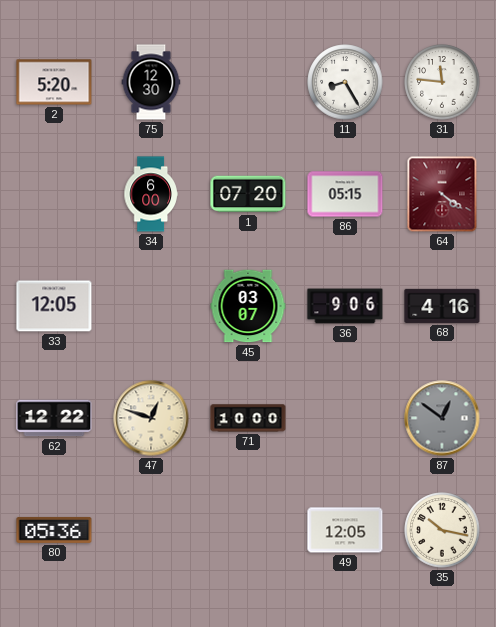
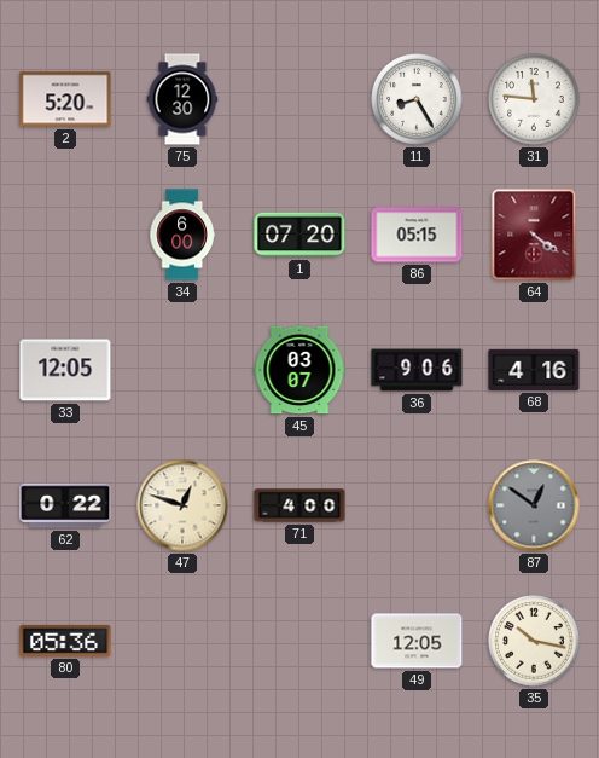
62: 12:22 -> 0:22 (65, 505)
71: 10:00 -> 4:00 (299, 505)
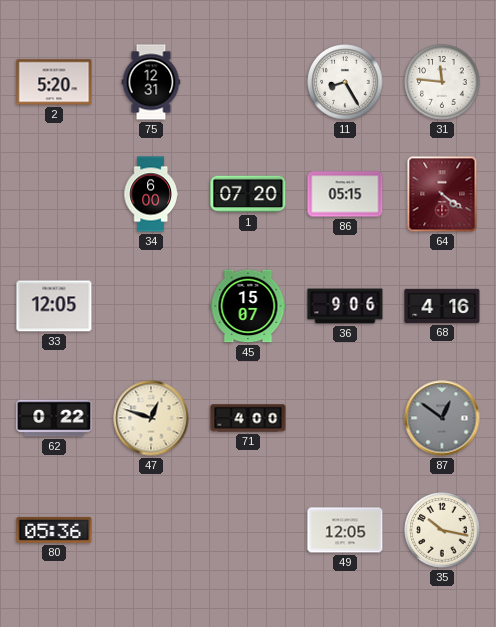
75: 12:30 -> 12:31 (151, 82)
45: 03:07 -> 15:07 (248, 306)
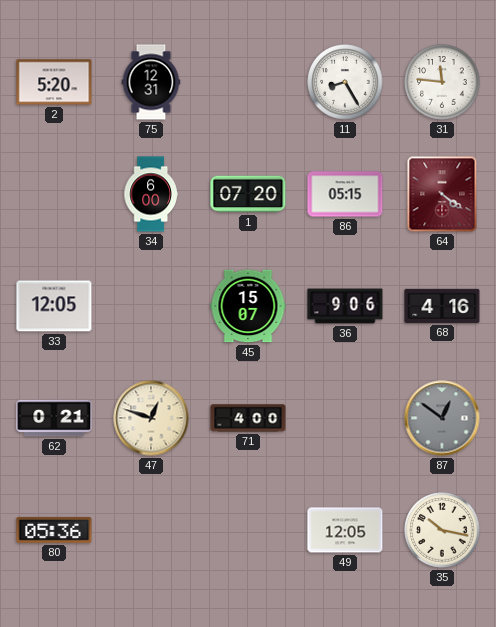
62: 0:22 -> 0:21 (54, 418)
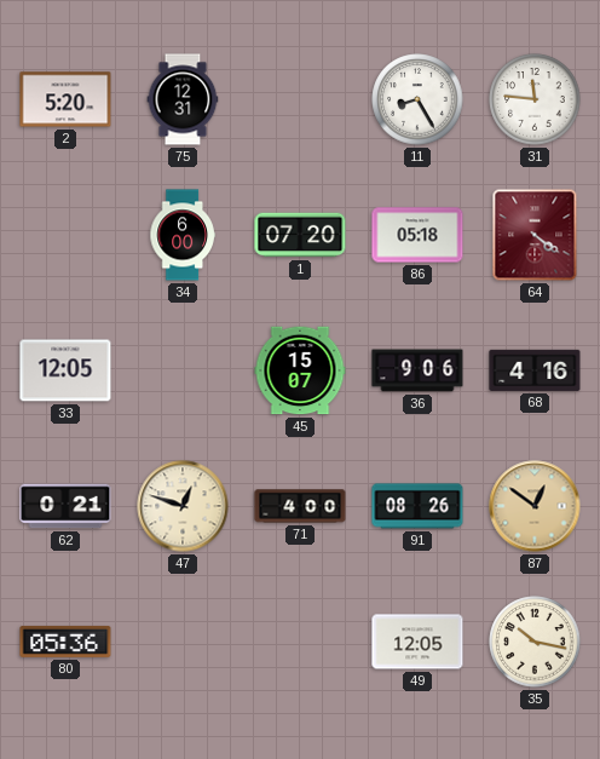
86: 05:15 -> 05:18 (417, 235)
91: none -> 08:26 (417, 506)
87 dial: grey -> champagne (535, 506)
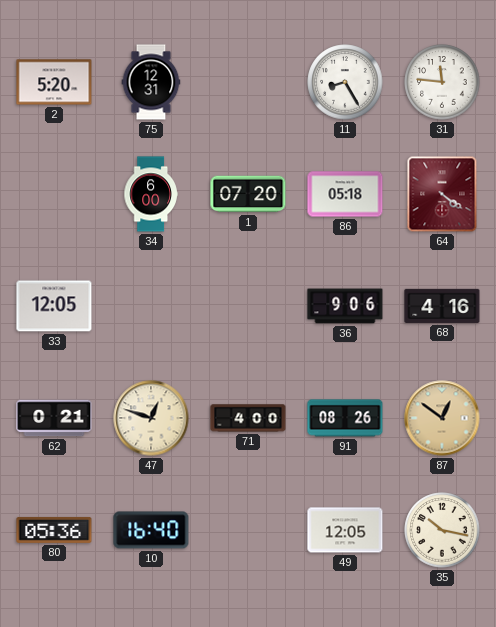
45: 15:07 -> none (300, 370)
10: none -> 16:40 (151, 530)
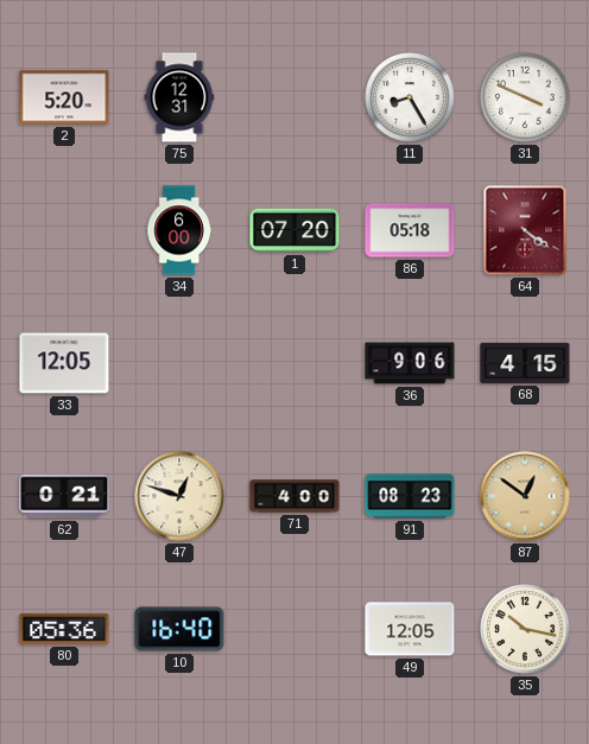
31: 11:46 -> 3:49 (525, 97)
68: 4:16 -> 4:15 (525, 363)
91: 08:26 -> 08:23 (410, 496)
